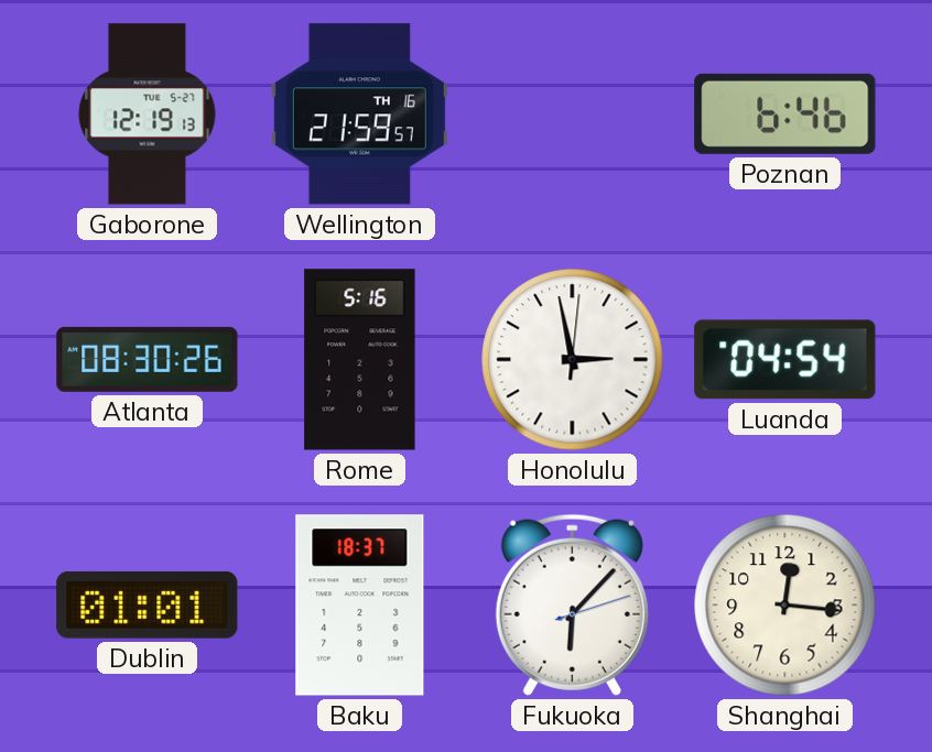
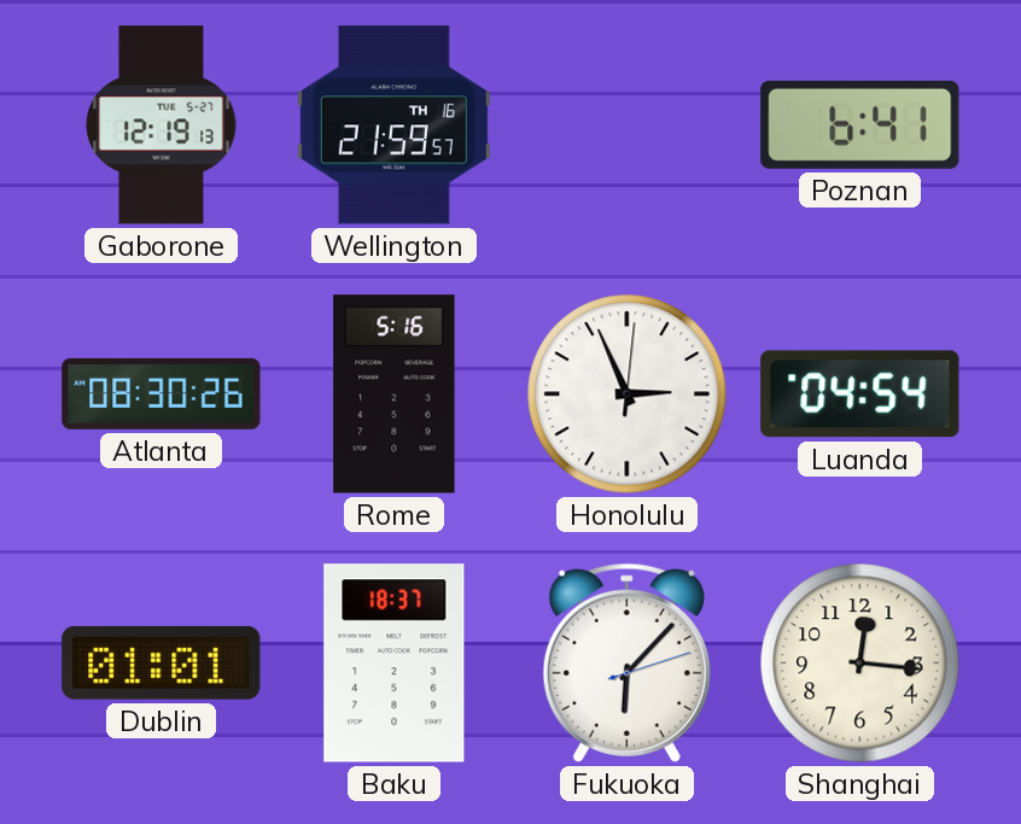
Poznan: 6:46 -> 6:41 (860, 124)
Honolulu: 2:58 -> 2:56 (628, 395)
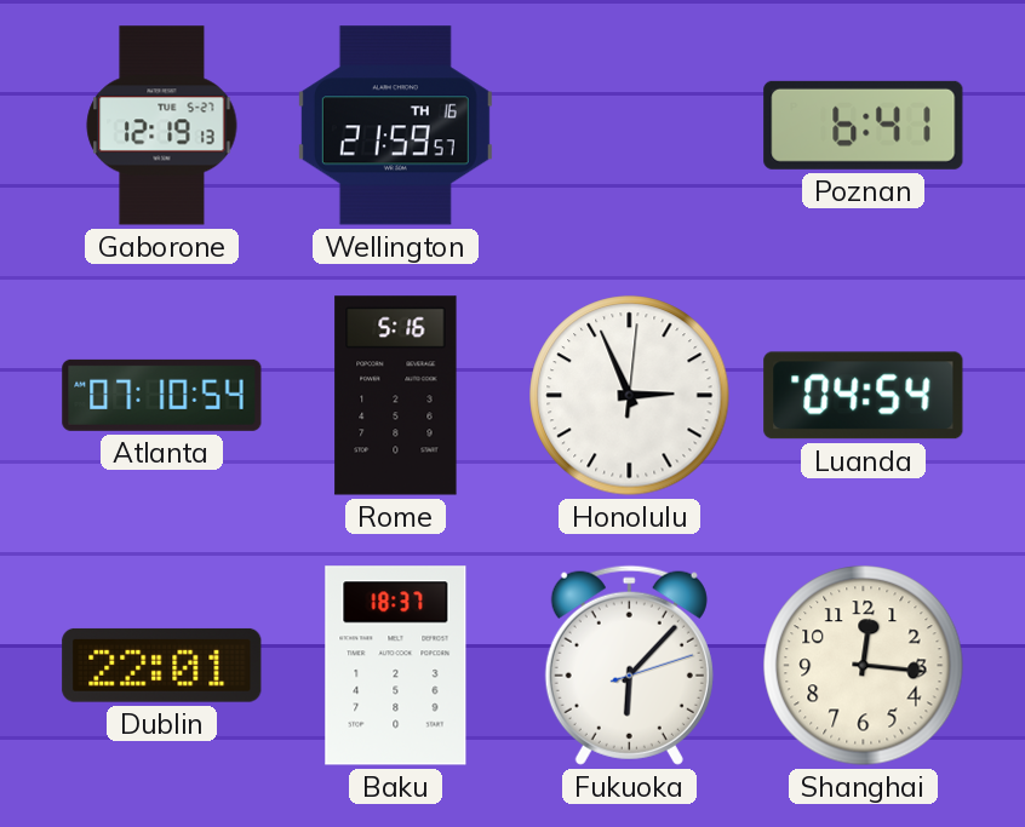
Atlanta: 08:30 -> 07:10 (162, 395)
Dublin: 01:01 -> 22:01 (162, 665)
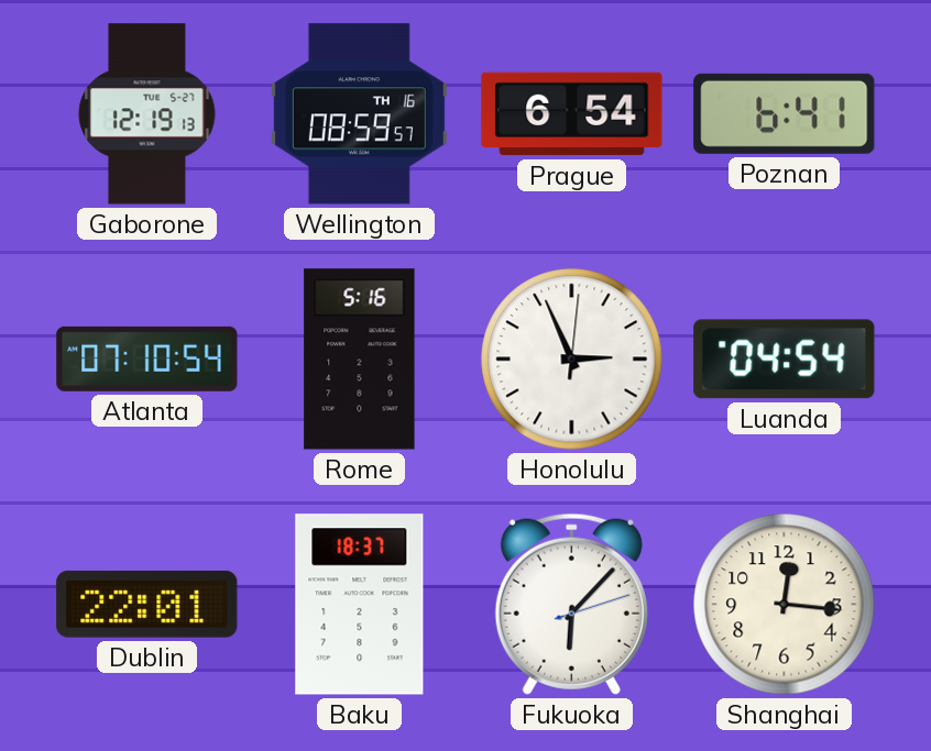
Wellington: 21:59 -> 08:59 (359, 114)
Prague: none -> 6:54 (572, 114)
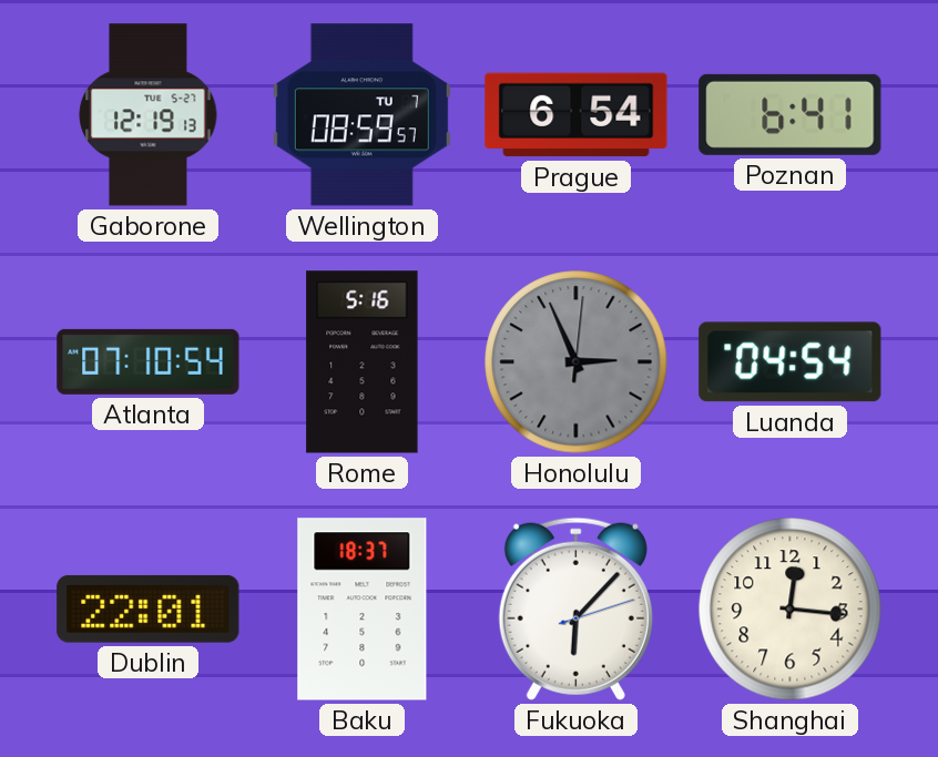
Wellington date: TH 16 -> TU 7 (361, 115)
Honolulu dial: white -> grey (577, 362)
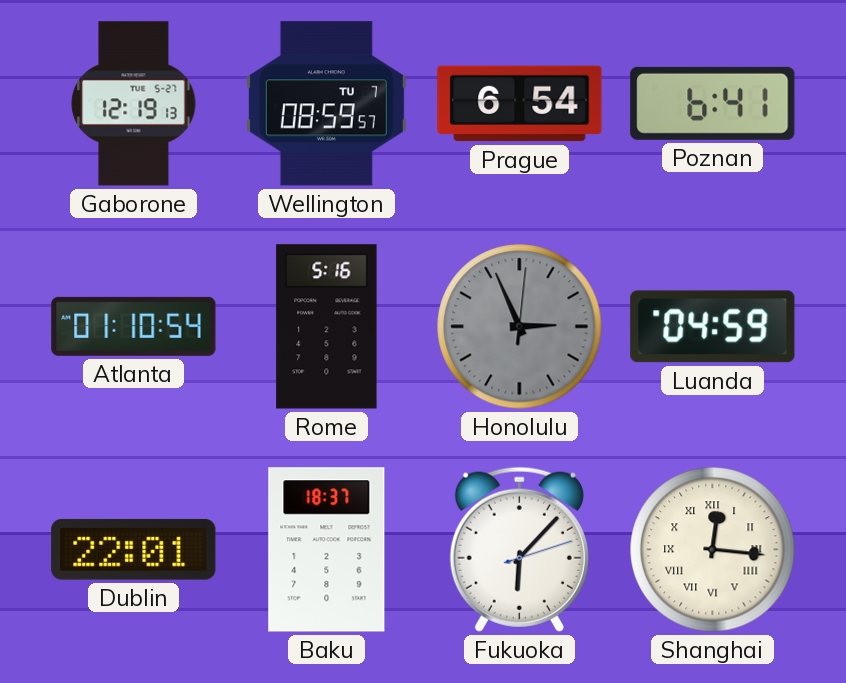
Atlanta: 07:10 -> 01:10 (134, 326)
Luanda: 04:54 -> 04:59 (713, 327)
Shanghai numerals: Arabic -> Roman (713, 550)
